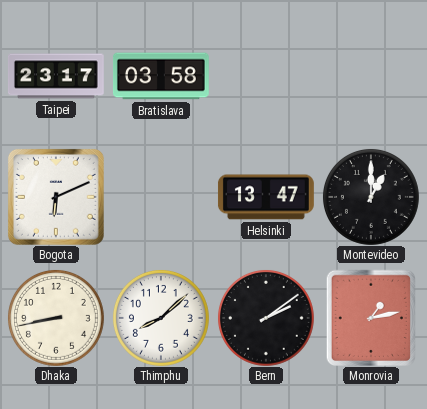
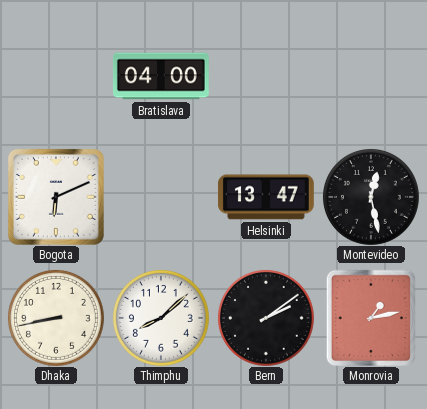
Taipei: 23:17 -> none (56, 76)
Bratislava: 03:58 -> 04:00 (161, 76)
Montevideo: 1:00 -> 12:28 (371, 197)
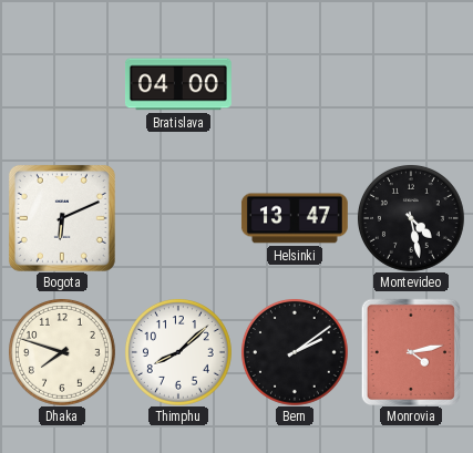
Montevideo: 12:28 -> 4:28 (411, 218)
Dhaka: 8:43 -> 7:48 (62, 352)
Monrovia: 1:13 -> 4:13 (410, 351)
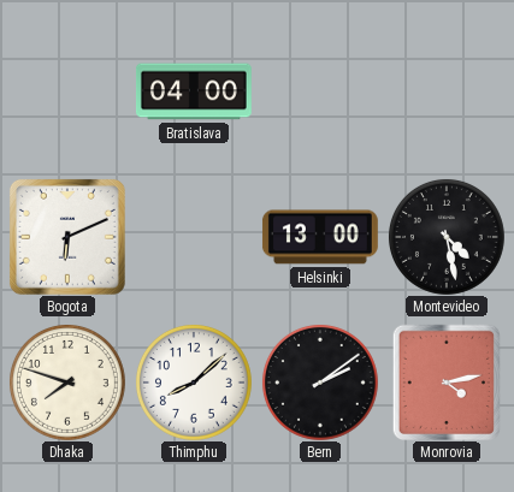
Helsinki: 13:47 -> 13:00 (320, 237)
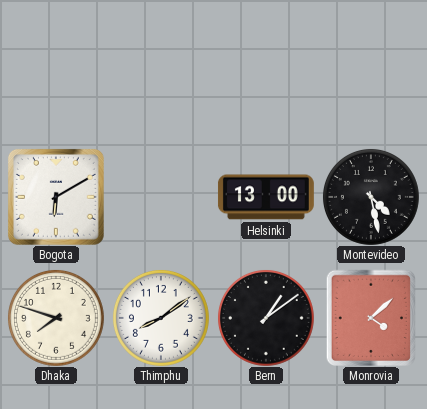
Bratislava: 04:00 -> none (194, 91)
Bogota: 6:11 -> 6:10 (56, 197)
Thimphu: 8:08 -> 8:09 (161, 318)
Bern: 2:09 -> 1:09 (266, 318)
Monrovia: 4:13 -> 4:08 (370, 317)
